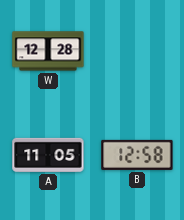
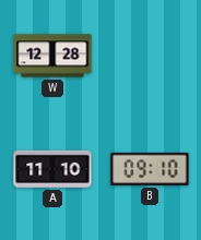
A: 11:05 -> 11:10 (52, 169)
B: 12:58 -> 09:10 (150, 169)
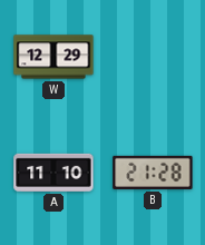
W: 12:28 -> 12:29 (53, 57)
B: 09:10 -> 21:28 (153, 173)
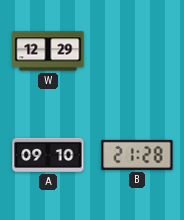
A: 11:10 -> 09:10 (48, 155)
